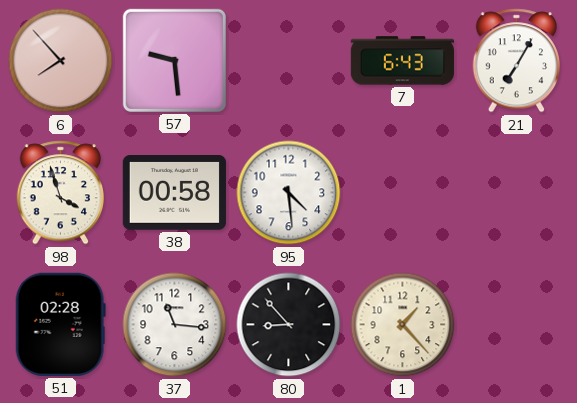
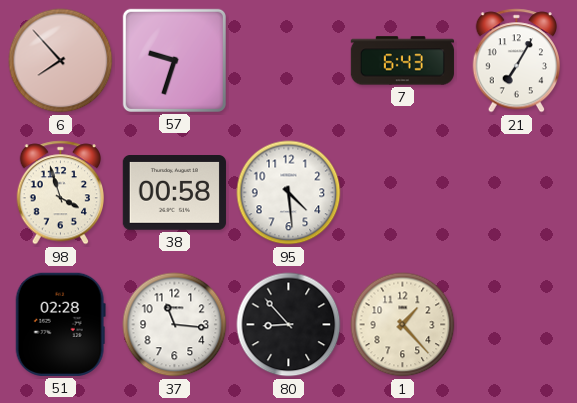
57: 9:29 -> 9:33 (174, 60)
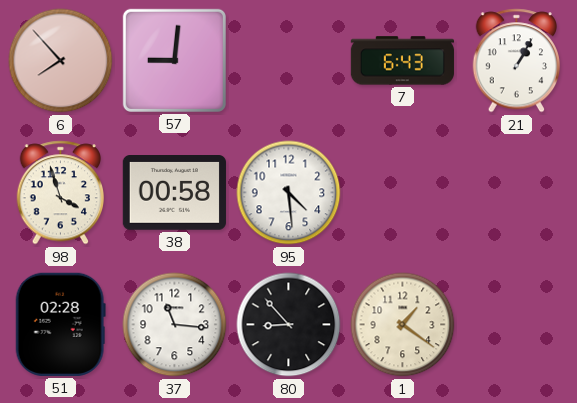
57: 9:33 -> 9:01 (174, 60)
21: 7:05 -> 1:05 (517, 61)
1: 1:23 -> 1:21 (403, 325)
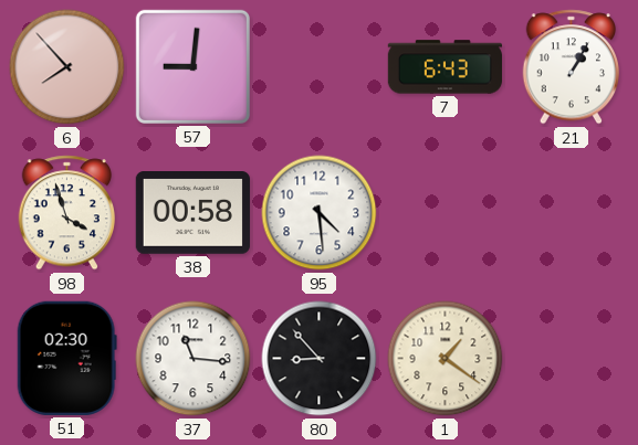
51: 02:28 -> 02:30 (66, 358)
